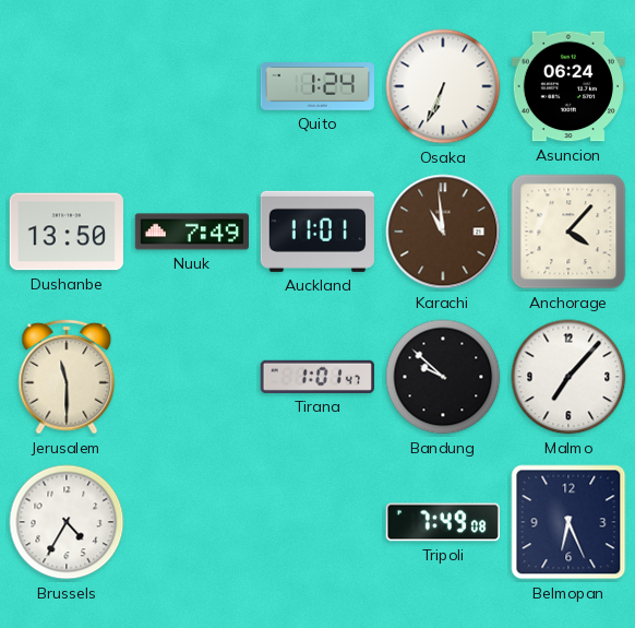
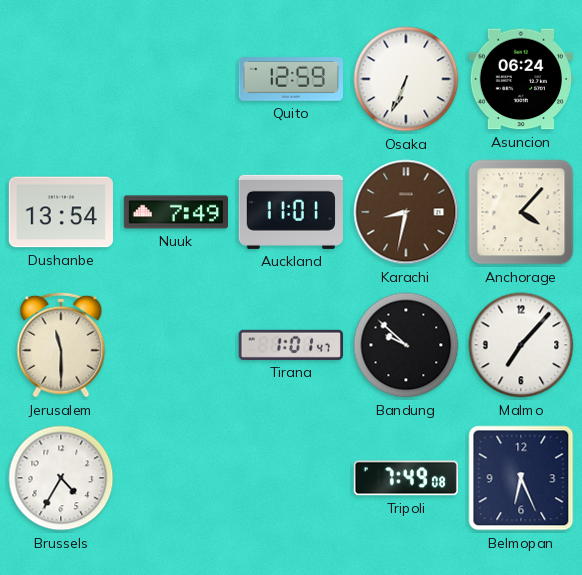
Quito: 1:24 -> 12:59 (290, 79)
Dushanbe: 13:50 -> 13:54 (61, 212)
Karachi: 10:59 -> 8:32 (406, 212)
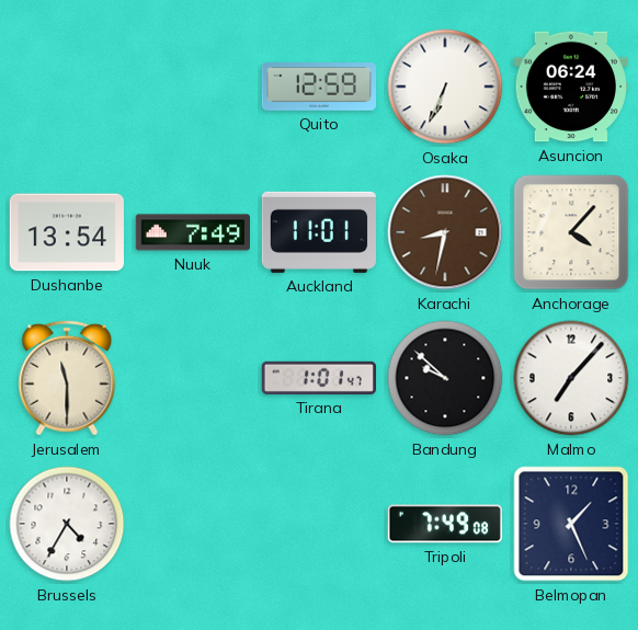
Belmopan: 6:26 -> 1:26 (571, 524)
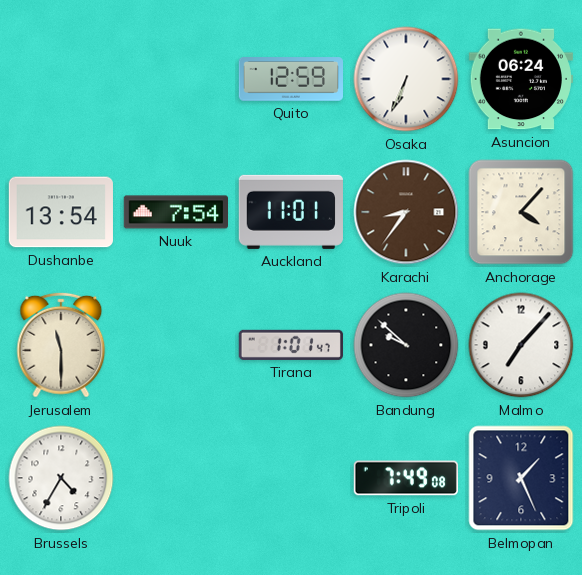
Nuuk: 7:49 -> 7:54 (175, 212)
Karachi: 8:32 -> 8:36 (406, 212)
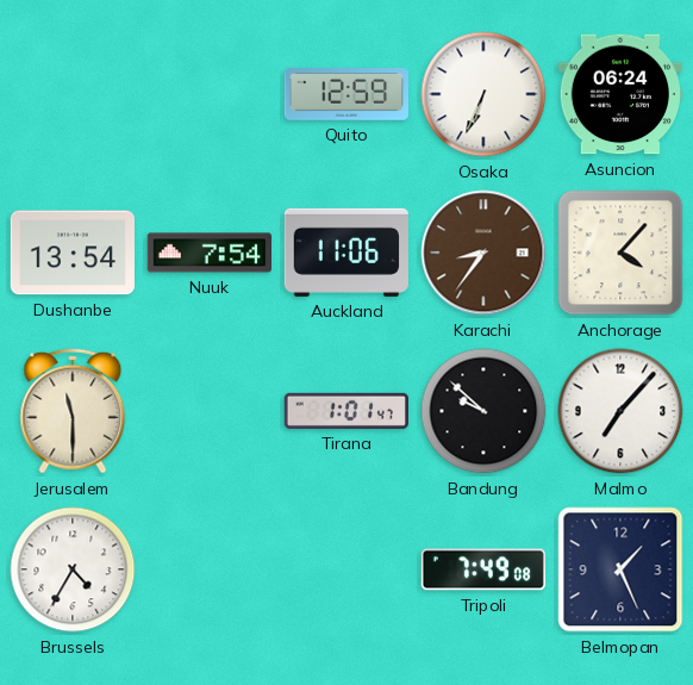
Auckland: 11:01 -> 11:06 (346, 253)
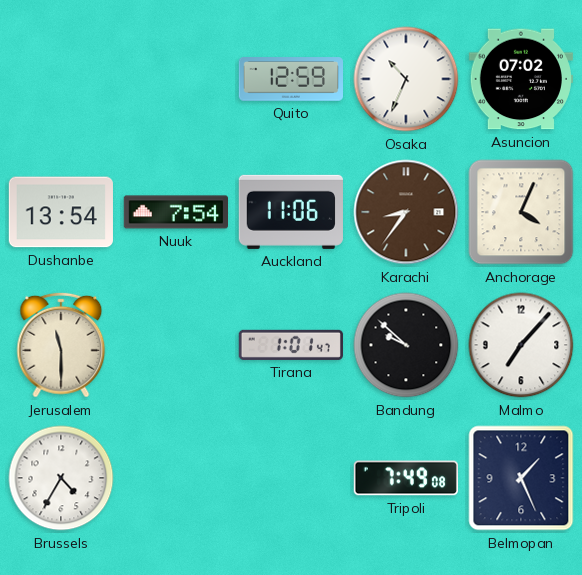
Osaka: 6:34 -> 10:34 (406, 79)
Asuncion: 06:24 -> 07:02 (521, 79)
Anchorage: 4:07 -> 4:04 (521, 212)
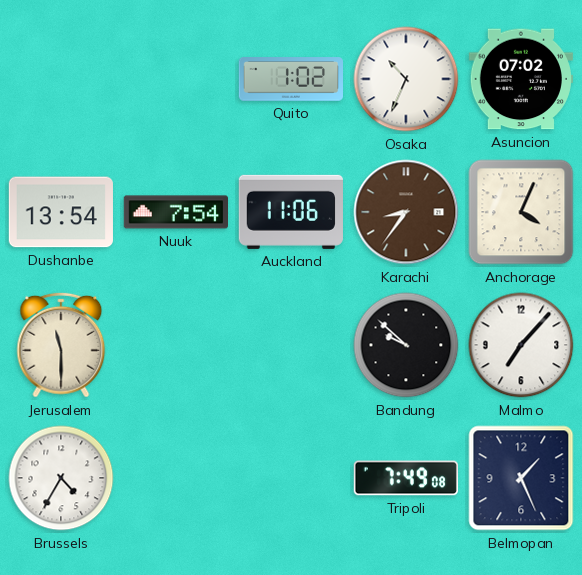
Quito: 12:59 -> 1:02 (290, 79)
Tirana: 1:01 -> none (291, 345)
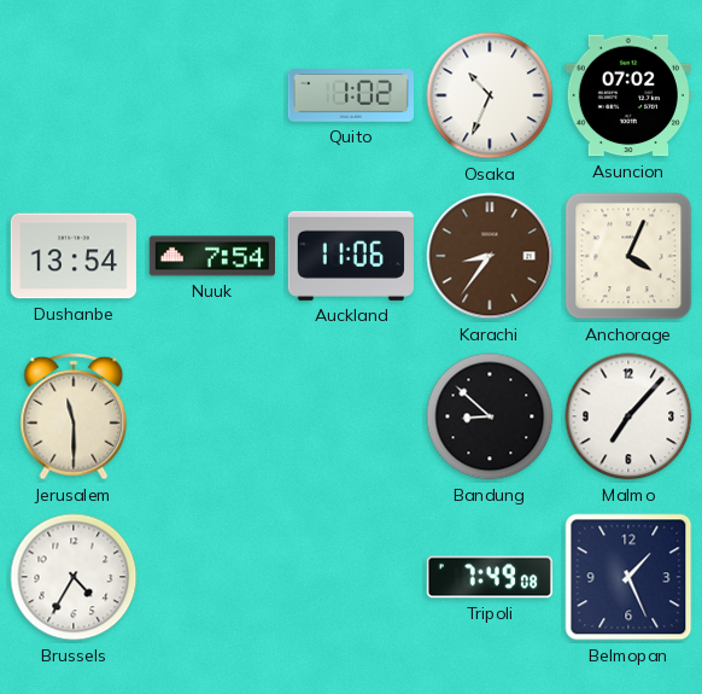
Bandung: 9:52 -> 8:52 (490, 416)
